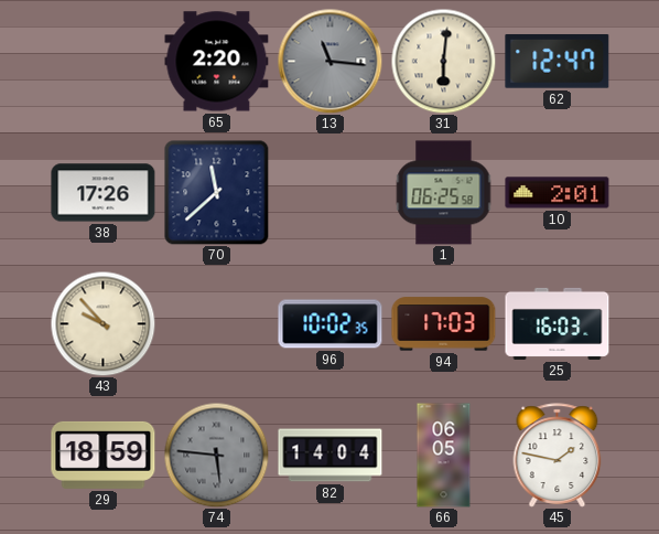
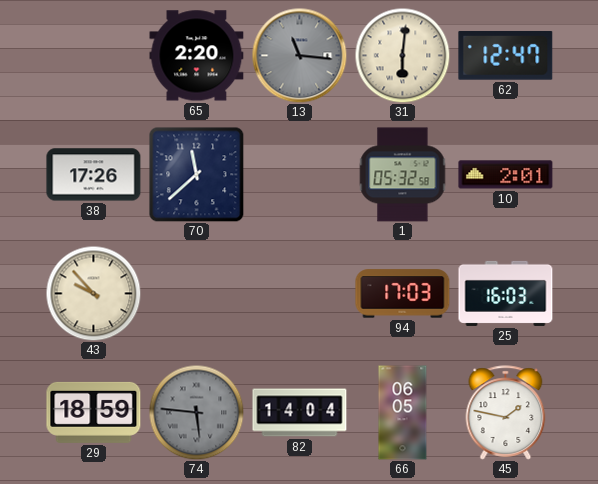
1: 06:25 -> 05:32 (403, 175)
96: 10:02 -> none (331, 324)
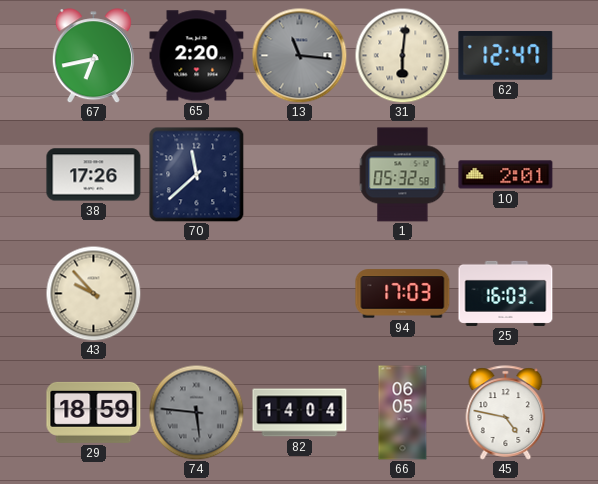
67: none -> 6:43 (93, 56)
45: 1:47 -> 4:47 (506, 413)
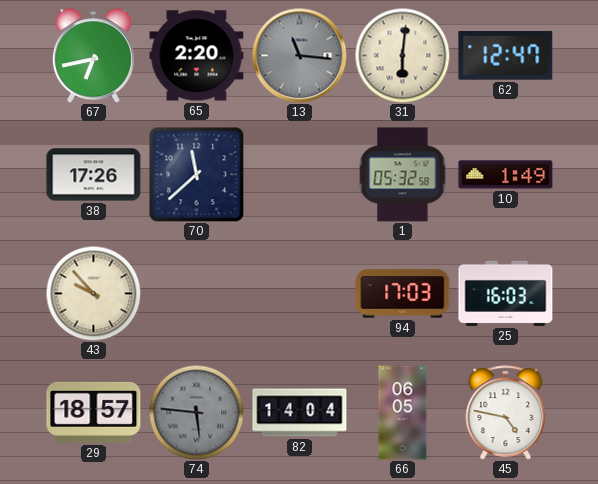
10: 2:01 -> 1:49 (506, 175)
29: 18:59 -> 18:57 (94, 412)
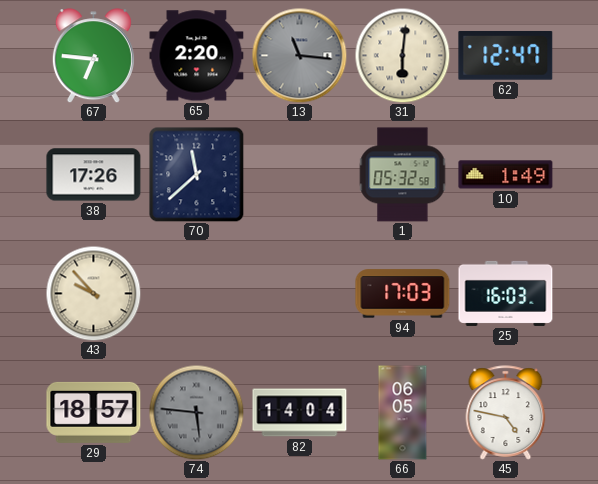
67: 6:43 -> 6:46 (93, 56)
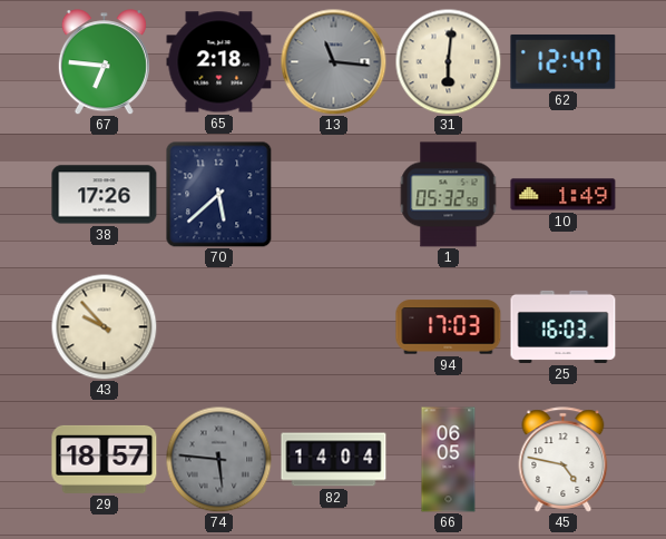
65: 2:20 -> 2:18 (219, 62)
70: 11:38 -> 5:38 (218, 194)
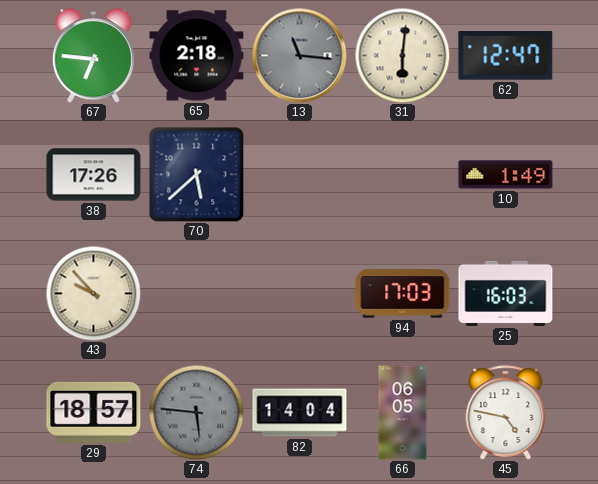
1: 05:32 -> none (449, 195)
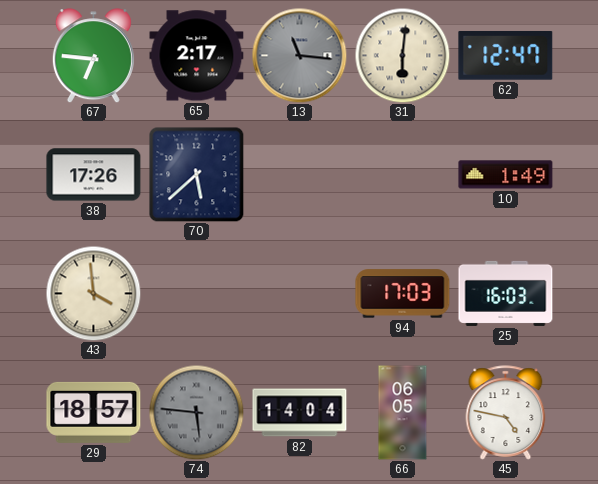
65: 2:18 -> 2:17 (197, 56)
43: 9:53 -> 3:59 (93, 293)
